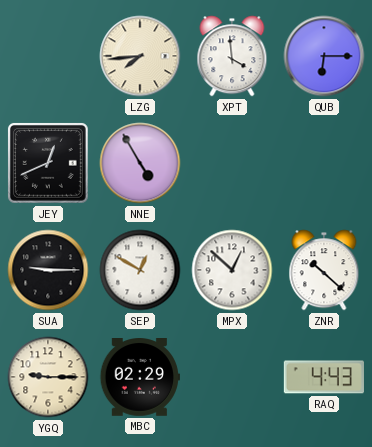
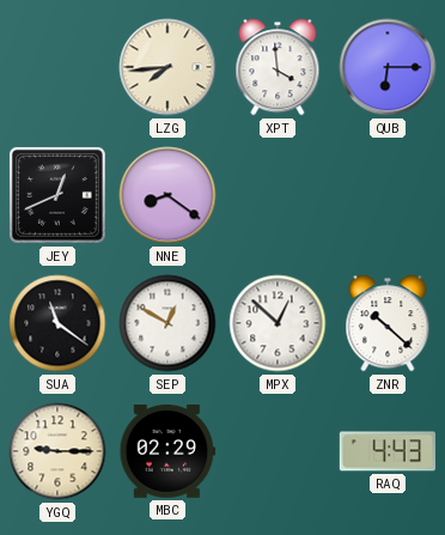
NNE: 4:55 -> 8:21 (167, 195)
SUA: 9:15 -> 11:21 (57, 323)
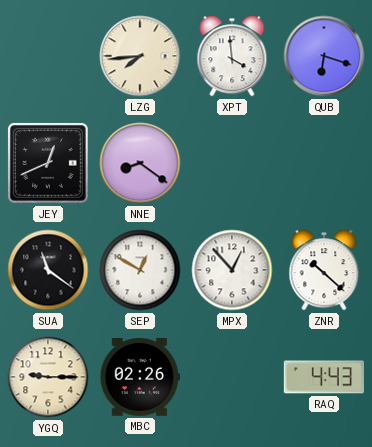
QUB: 6:15 -> 6:18 (324, 56)
MPX: 12:52 -> 12:53 (232, 270)
MBC: 02:29 -> 02:26 (140, 378)
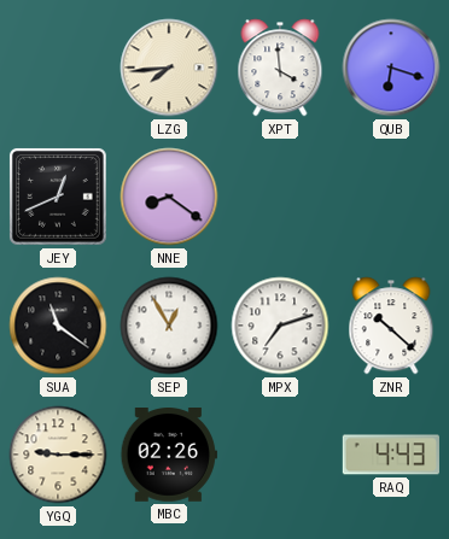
SEP: 12:50 -> 12:55 (169, 326)
MPX: 12:53 -> 7:12 (280, 326)
